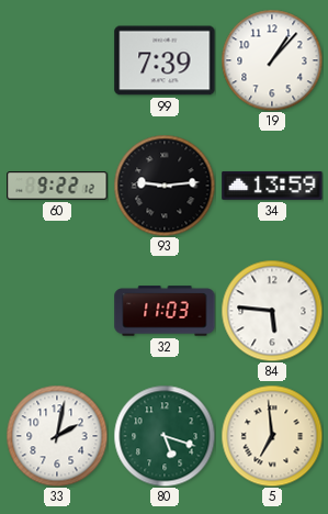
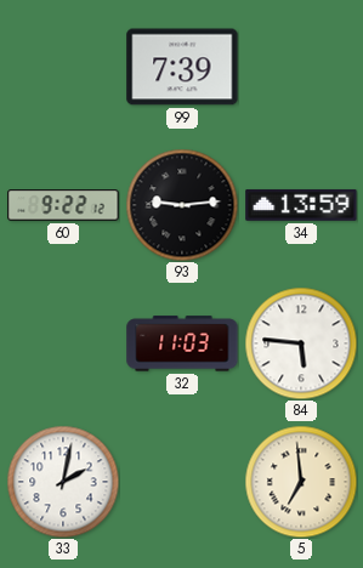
19: 1:07 -> none (272, 60)
80: 5:18 -> none (165, 436)
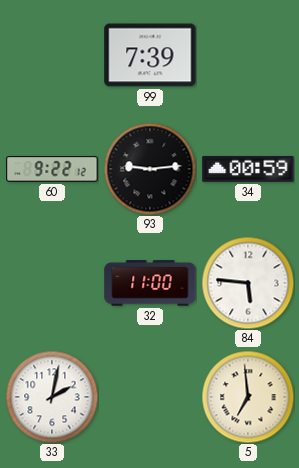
34: 13:59 -> 00:59 (248, 169)
32: 11:03 -> 11:00 (150, 283)
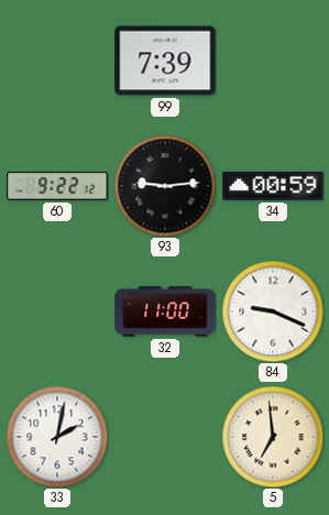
84: 5:46 -> 9:19 (273, 311)
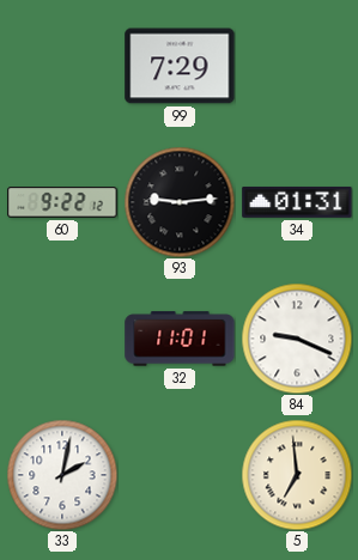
99: 7:39 -> 7:29 (180, 66)
34: 00:59 -> 01:31 (297, 202)
32: 11:00 -> 11:01 (180, 339)
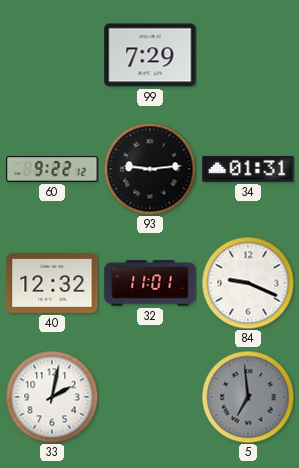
40: none -> 12:32 (52, 283)
5 dial: cream -> grey (248, 397)
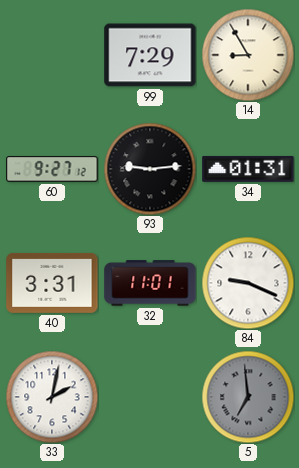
14: none -> 8:55 (248, 55)
60: 9:22 -> 9:27 (52, 169)
40: 12:32 -> 3:31 (52, 283)
